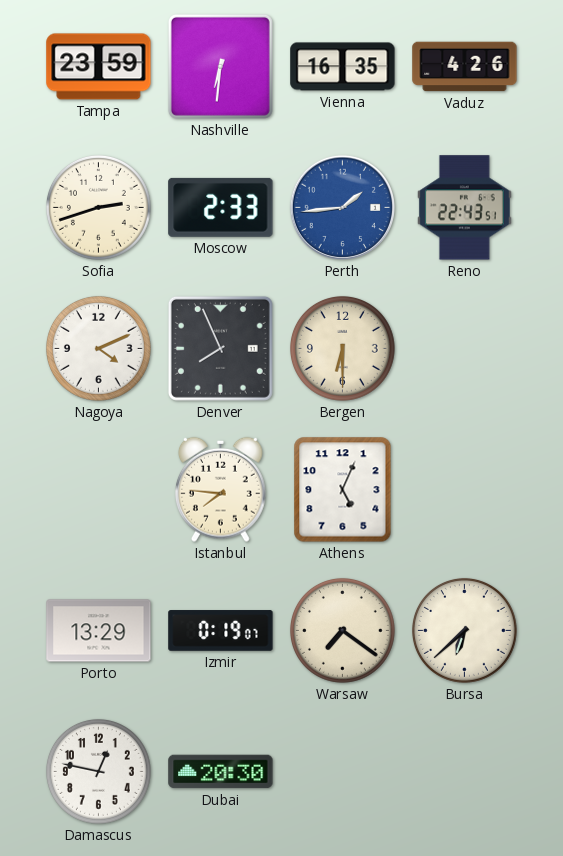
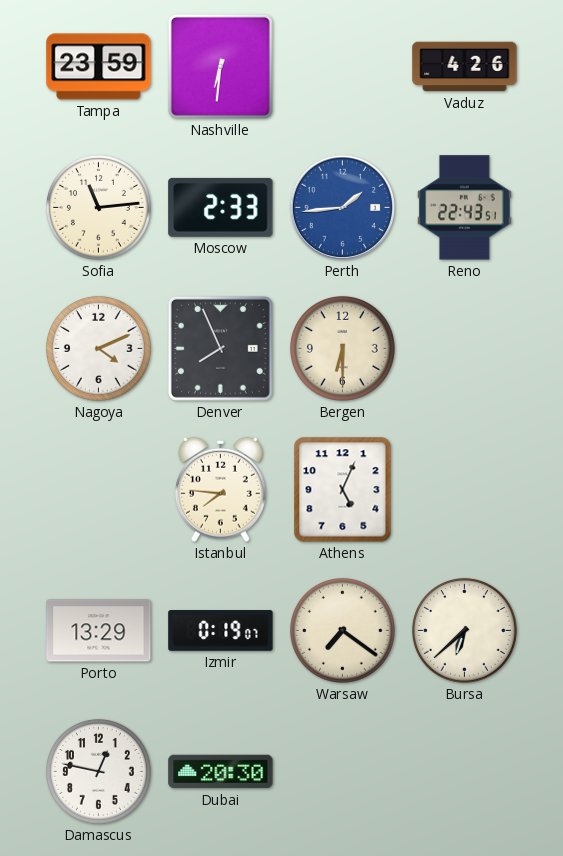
Vienna: 16:35 -> none (343, 67)
Sofia: 2:42 -> 11:14 (98, 207)
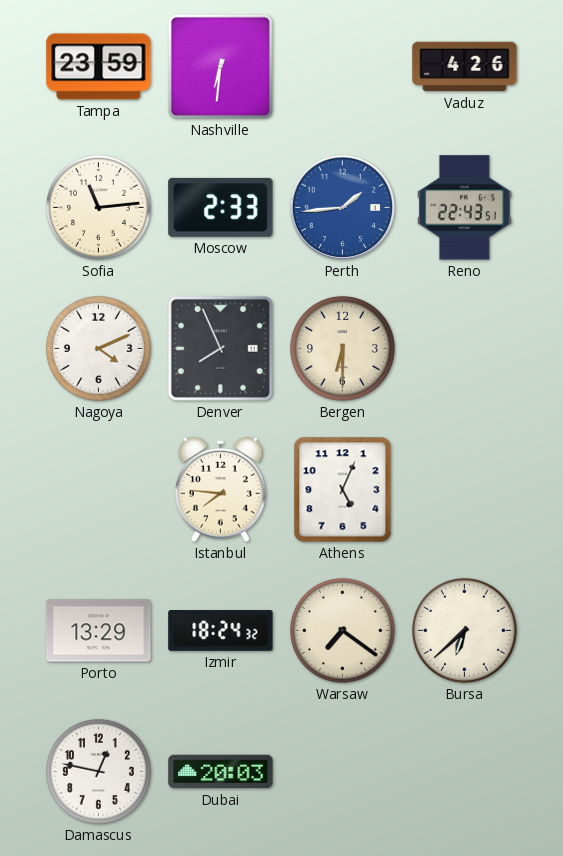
Izmir: 0:19 -> 18:24 (221, 631)
Dubai: 20:30 -> 20:03 (221, 772)
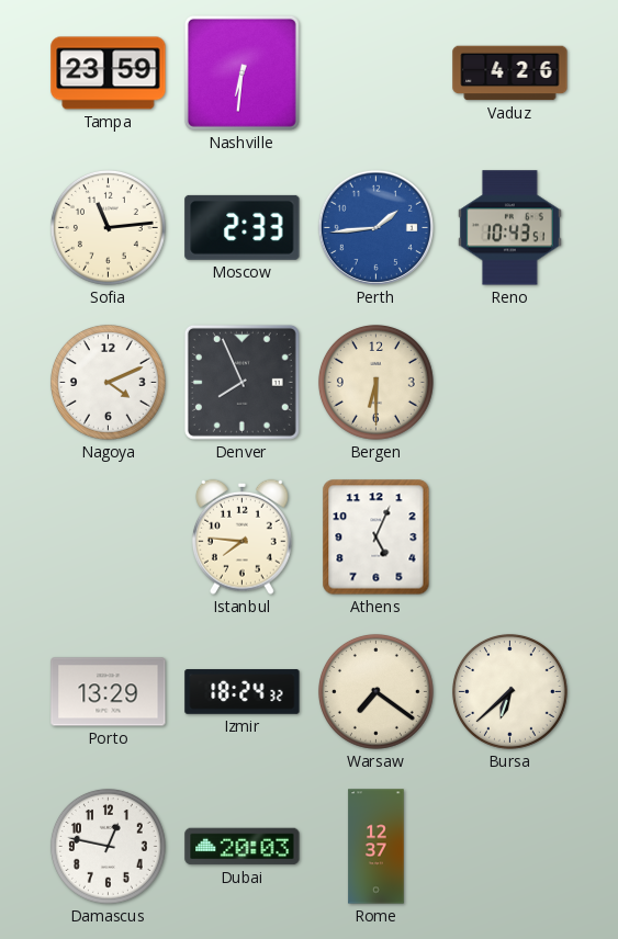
Reno: 22:43 -> 10:43 (509, 228)
Rome: none -> 12:37 (377, 847)
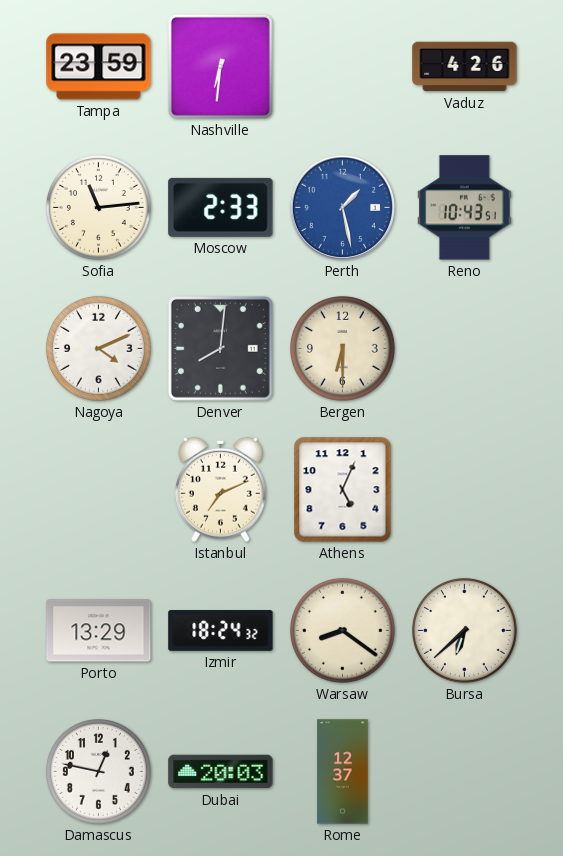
Perth: 1:44 -> 1:28 (342, 207)
Denver: 7:56 -> 8:01 (220, 348)
Istanbul: 7:46 -> 7:11 (221, 489)
Warsaw: 7:21 -> 8:21 (342, 630)
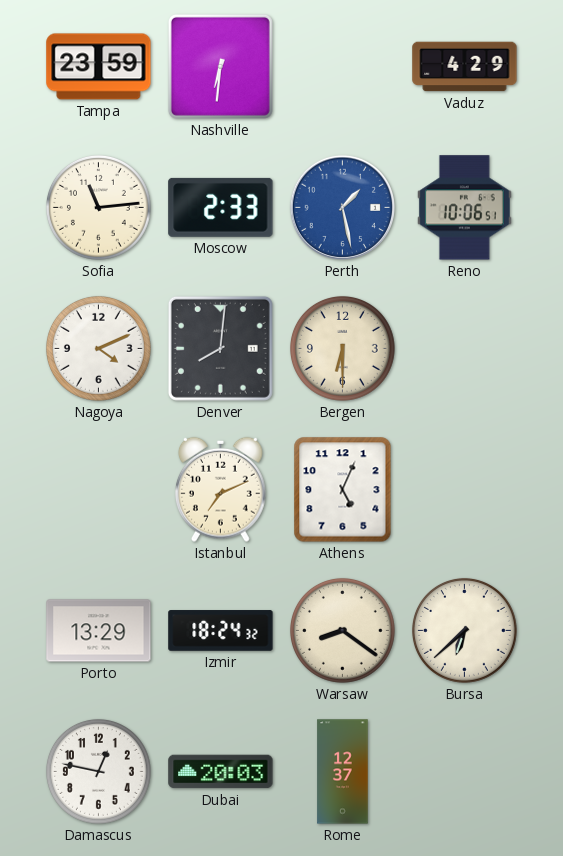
Vaduz: 4:26 -> 4:29 (465, 67)
Reno: 10:43 -> 10:06 (464, 208)
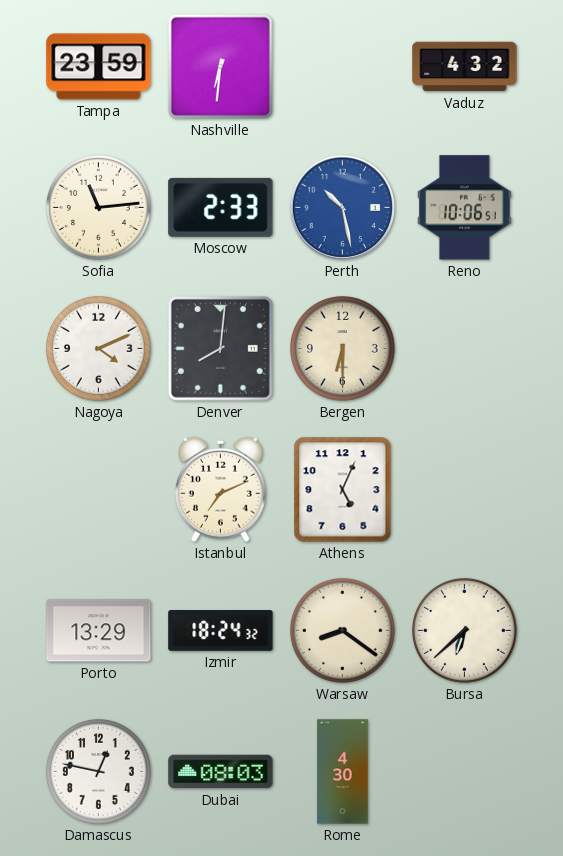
Vaduz: 4:29 -> 4:32 (465, 67)
Perth: 1:28 -> 10:28 (342, 207)
Dubai: 20:03 -> 08:03 (221, 772)
Rome: 12:37 -> 4:30 (343, 772)
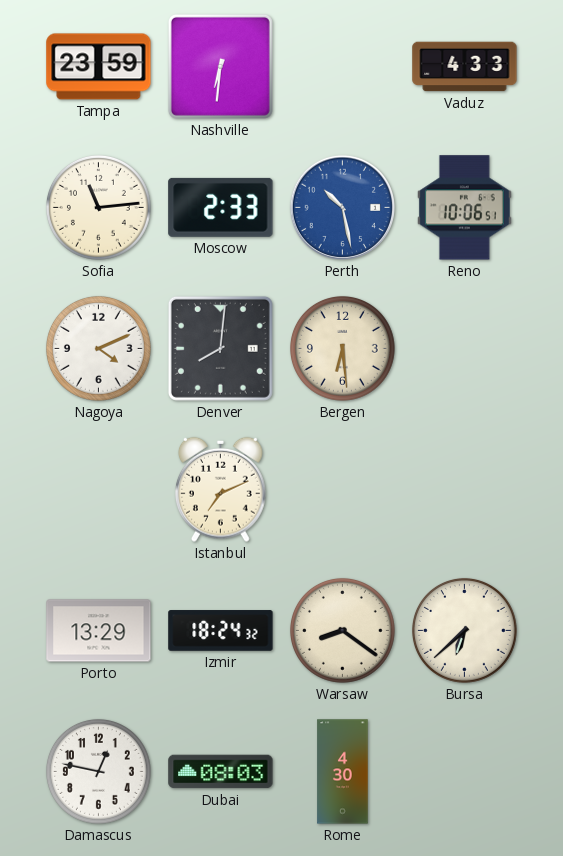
Vaduz: 4:32 -> 4:33 (465, 67)
Bergen: 6:30 -> 6:29 (342, 348)
Athens: 5:04 -> none (343, 490)
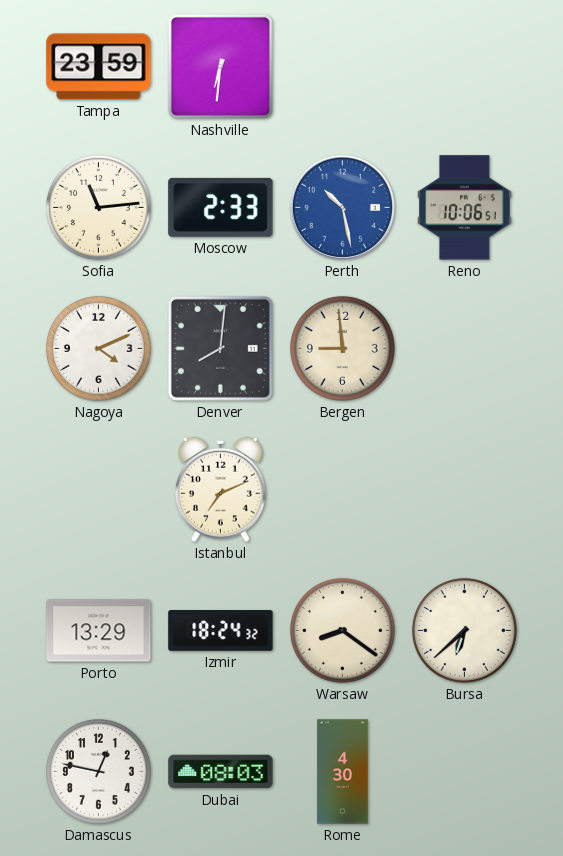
Vaduz: 4:33 -> none (465, 67)
Bergen: 6:29 -> 8:59 (342, 348)
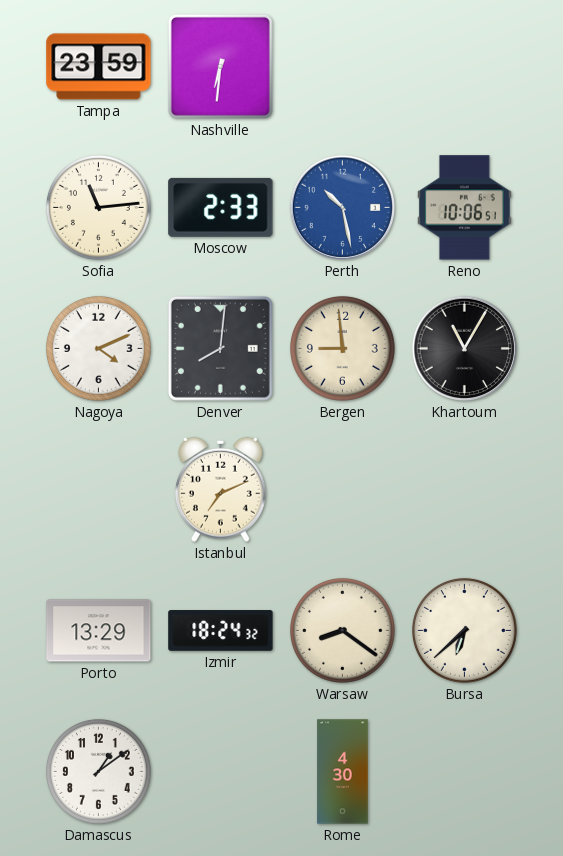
Khartoum: none -> 11:05 (464, 348)
Damascus: 12:47 -> 1:09 (98, 771)
Dubai: 08:03 -> none (221, 772)
